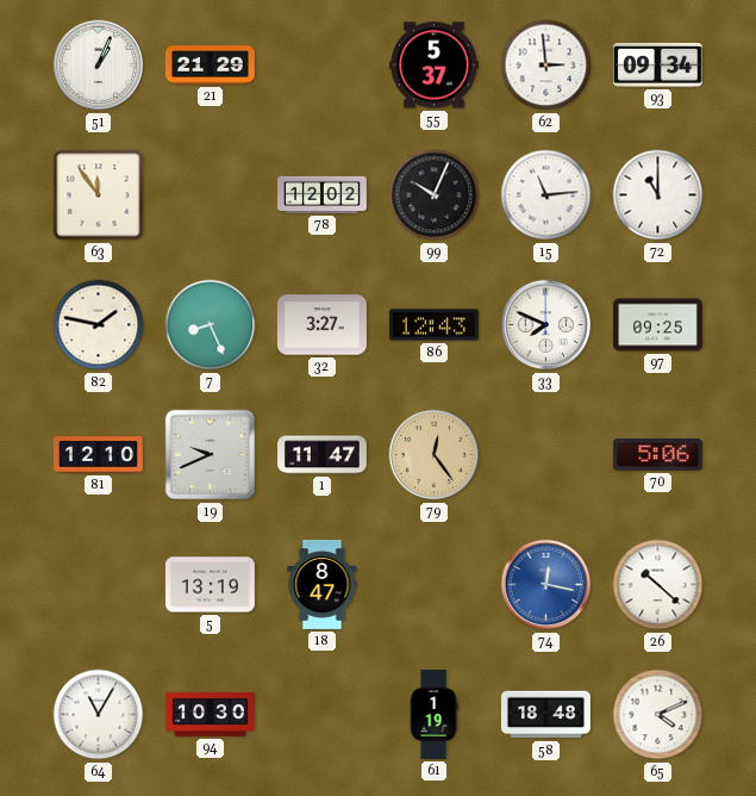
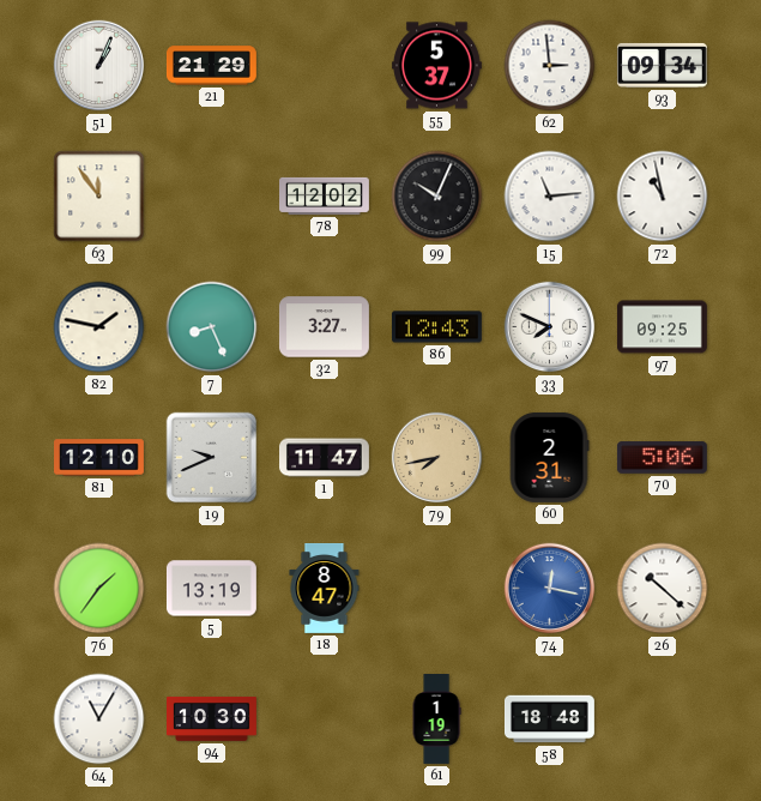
72: 11:00 -> 10:58 (663, 197)
79: 12:24 -> 7:43 (437, 458)
60: none -> 2:31 (549, 457)
76: none -> 1:36 (99, 589)
65: 4:11 -> none (658, 715)
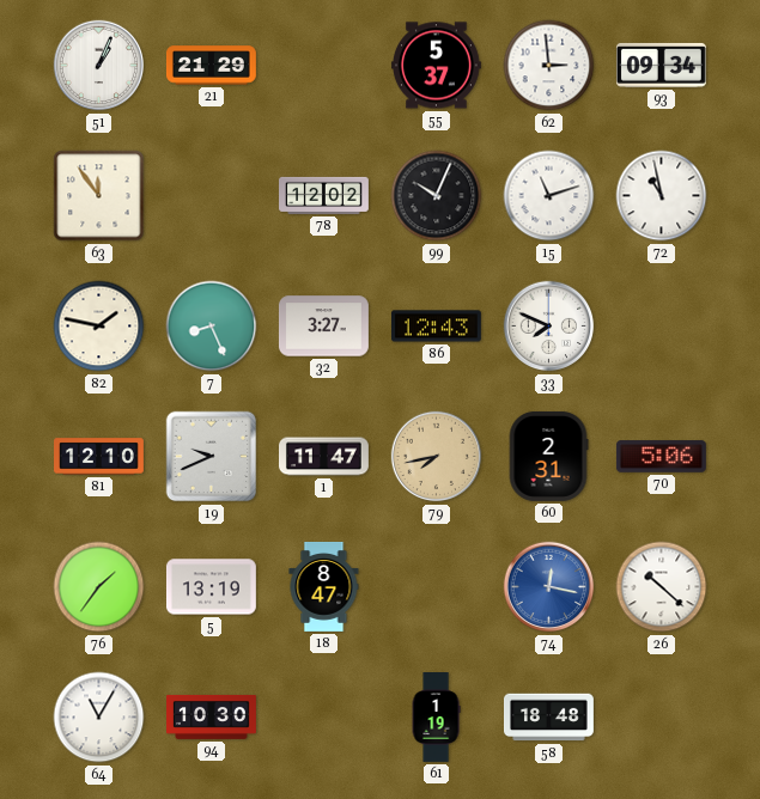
15: 11:14 -> 11:12 (549, 196)
97: 09:25 -> none (662, 327)
